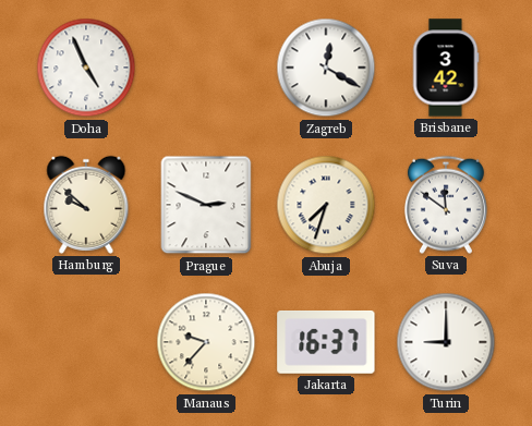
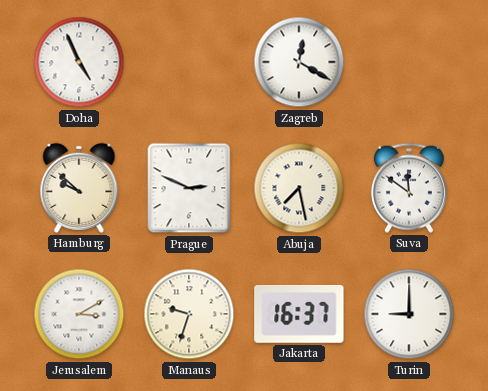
Brisbane: 3:42 -> none (446, 68)
Abuja: 7:33 -> 7:28 (299, 188)
Jerusalem: none -> 3:10 (79, 314)
Manaus: 9:37 -> 9:33 (189, 314)
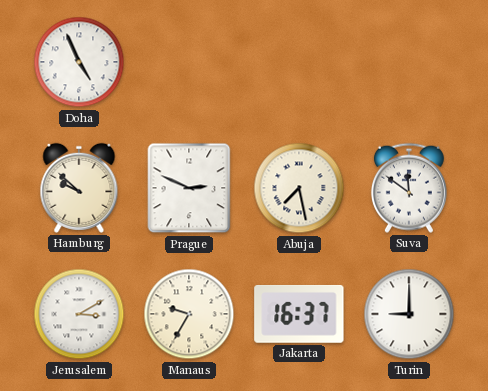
Zagreb: 12:20 -> none (299, 62)
Manaus: 9:33 -> 9:35 (189, 314)
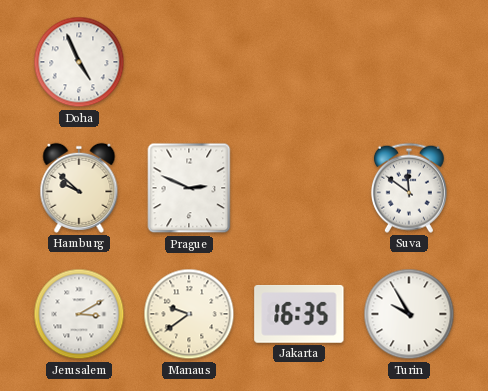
Abuja: 7:28 -> none (299, 188)
Manaus: 9:35 -> 9:39 (189, 314)
Jakarta: 16:37 -> 16:35 (299, 314)
Turin: 9:00 -> 9:55 (409, 314)
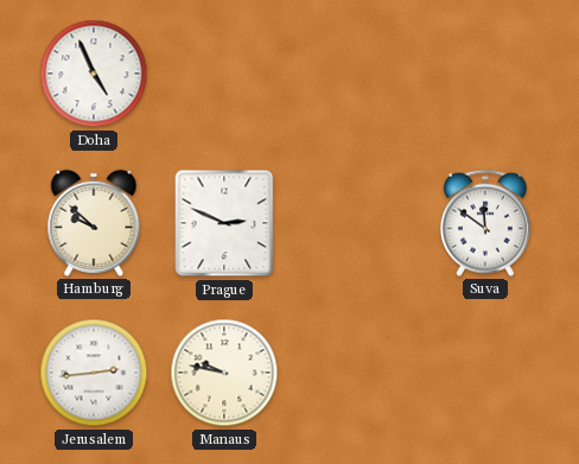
Jerusalem: 3:10 -> 2:44 (94, 373)
Manaus: 9:39 -> 9:47 (224, 373)
Jakarta: 16:35 -> none (299, 314)
Turin: 9:55 -> none (409, 314)
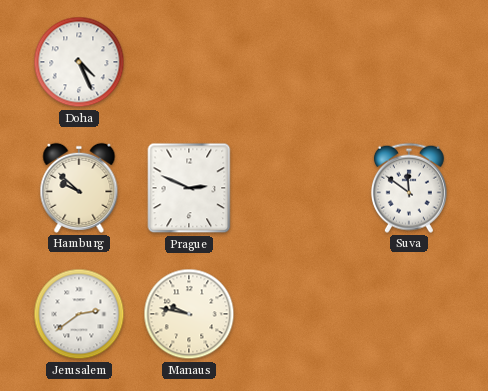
Doha: 4:56 -> 4:26 (79, 62)
Jerusalem: 2:44 -> 2:39 (79, 314)
